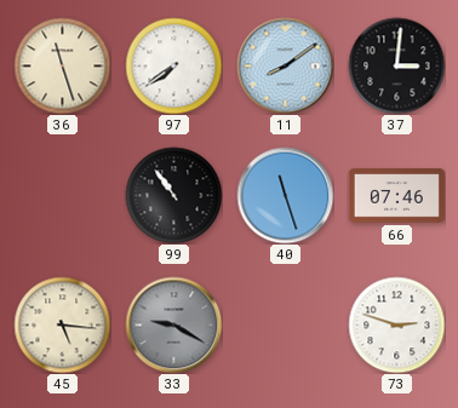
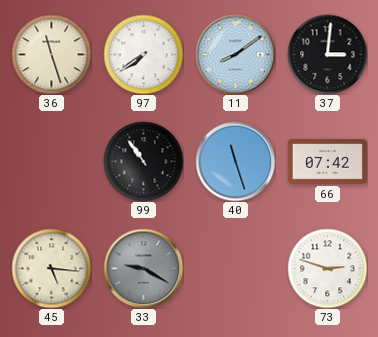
66: 07:46 -> 07:42 (327, 162)
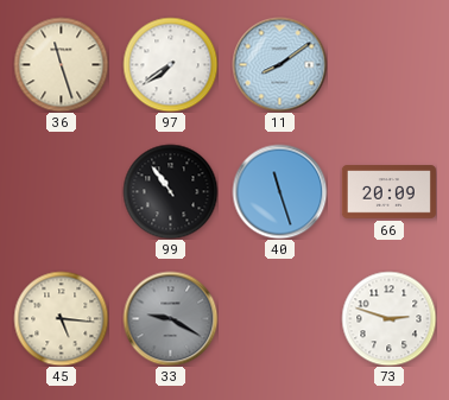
37: 3:01 -> none (327, 54)
66: 07:42 -> 20:09 (388, 192)
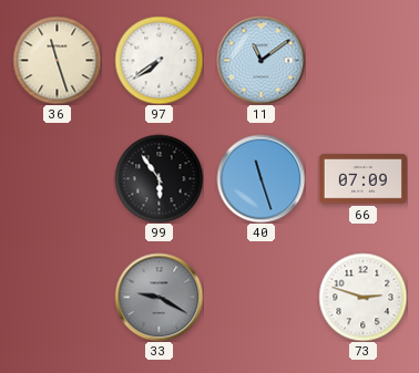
11: 8:09 -> 11:09 (260, 60)
99: 10:54 -> 5:54 (159, 178)
66: 20:09 -> 07:09 (362, 179)
45: 5:16 -> none (61, 318)
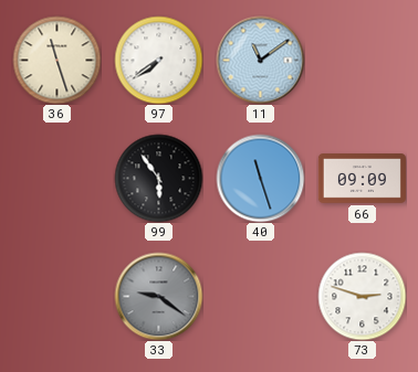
66: 07:09 -> 09:09 (362, 179)
33: 9:20 -> 9:21 (158, 296)
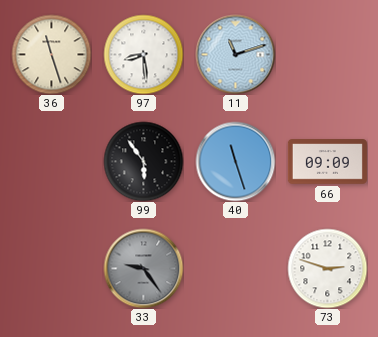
97: 7:39 -> 8:29 (143, 54)
11: 11:09 -> 11:12 (235, 54)
33: 9:21 -> 9:24 (143, 268)
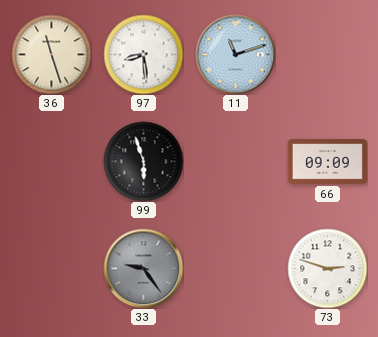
99: 5:54 -> 5:57 (143, 161)
40: 11:27 -> none (235, 161)
